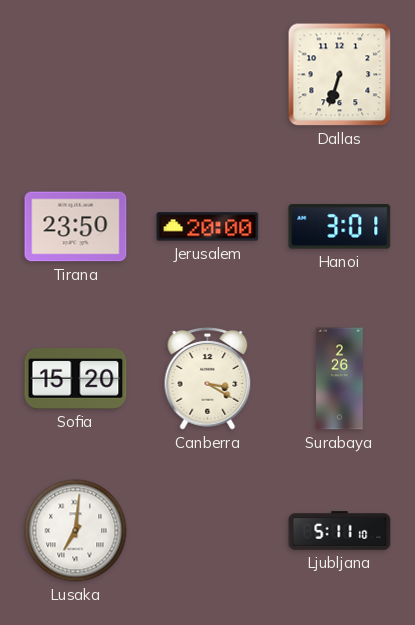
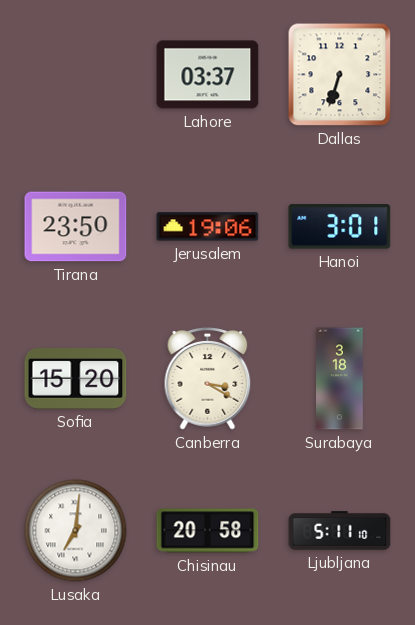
Lahore: none -> 03:37 (208, 75)
Jerusalem: 20:00 -> 19:06 (208, 227)
Surabaya: 2:26 -> 3:18 (340, 379)
Chisinau: none -> 20:58 (208, 531)
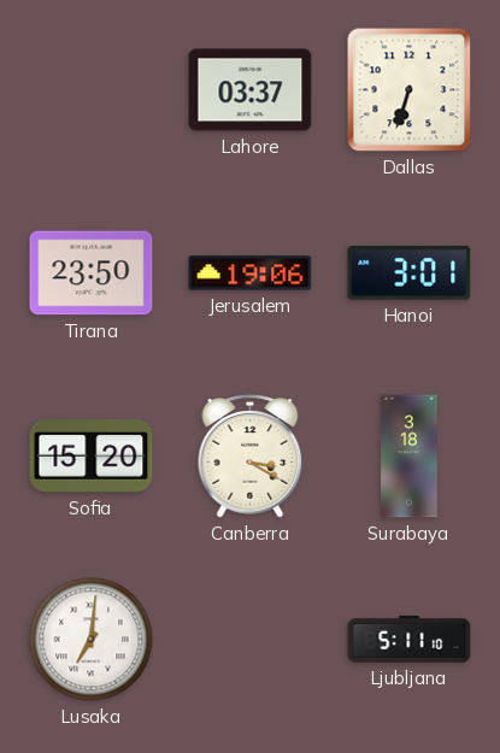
Chisinau: 20:58 -> none (208, 531)
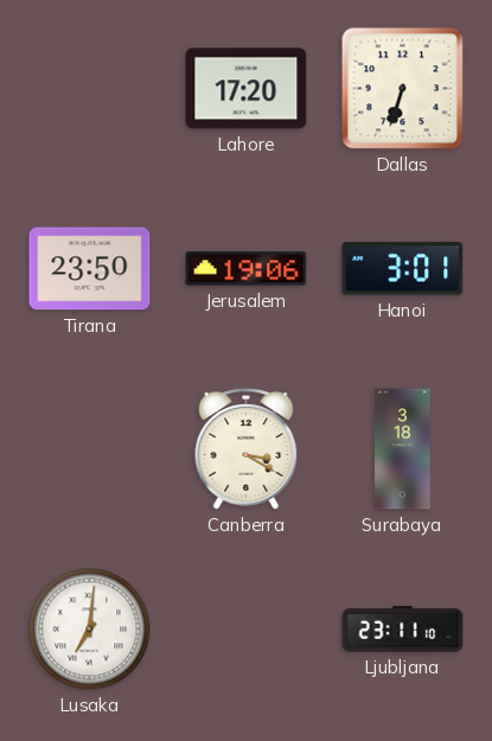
Lahore: 03:37 -> 17:20 (247, 89)
Sofia: 15:20 -> none (92, 457)
Ljubljana: 5:11 -> 23:11 (403, 630)
